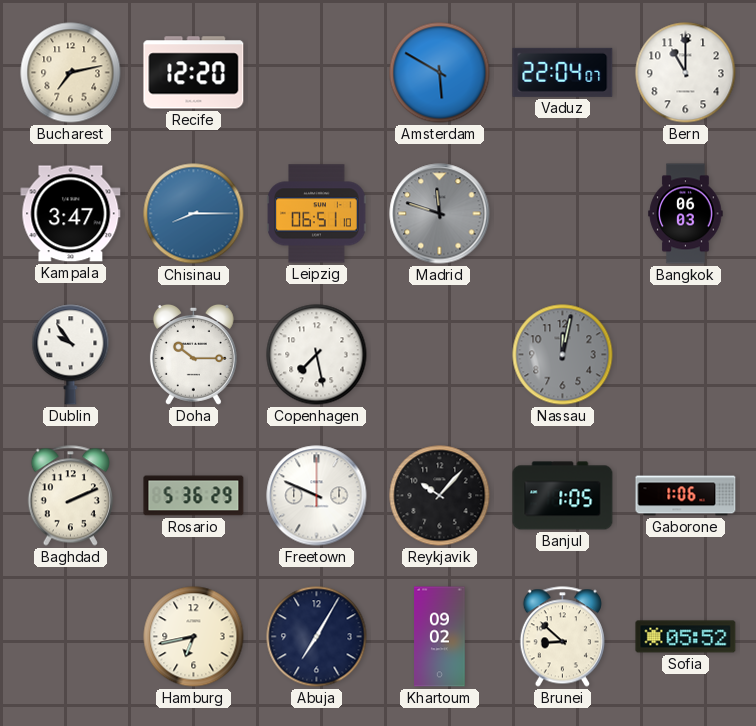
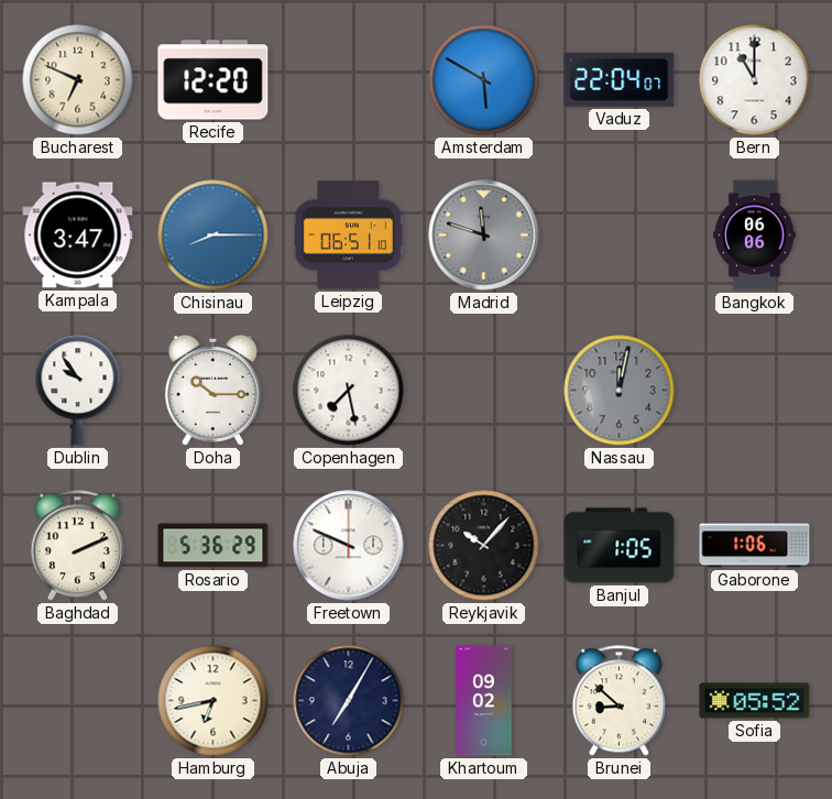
Bucharest: 7:13 -> 6:49 (78, 80)
Bangkok: 06:03 -> 06:06 (755, 236)
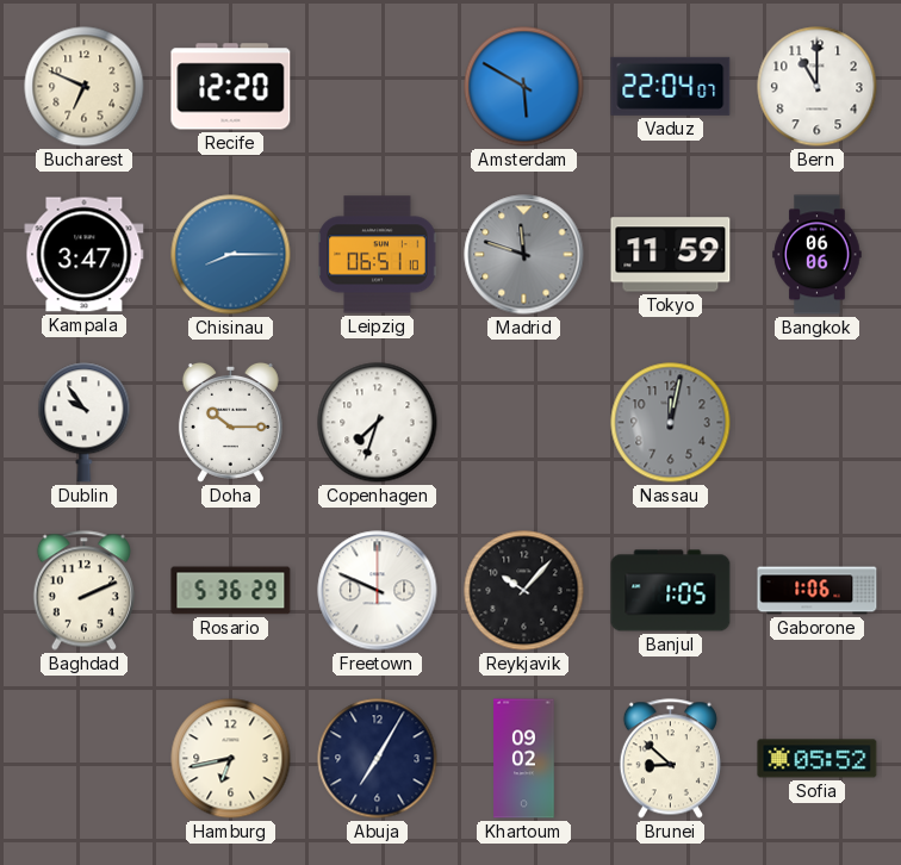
Tokyo: none -> 11:59 (671, 255)
Copenhagen: 7:28 -> 7:33 (378, 423)
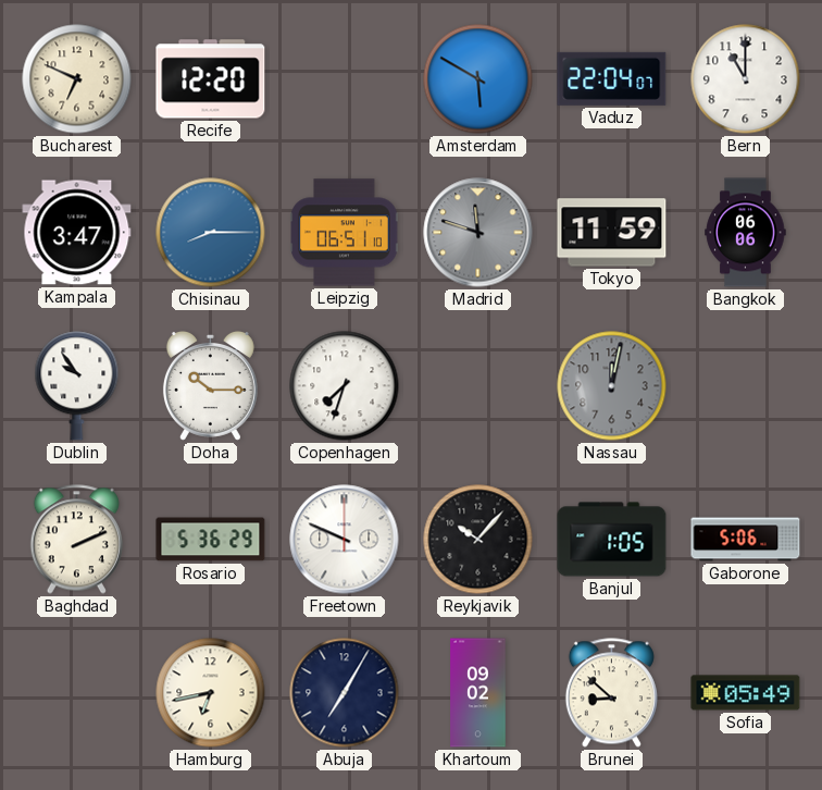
Gaborone: 1:06 -> 5:06 (746, 540)
Sofia: 05:52 -> 05:49 (746, 693)
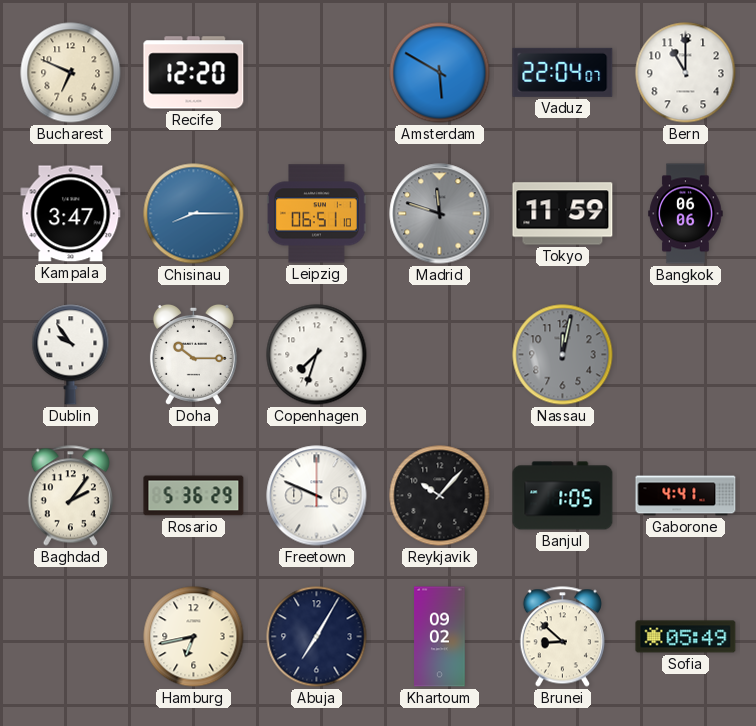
Baghdad: 2:11 -> 2:06 (70, 496)
Gaborone: 5:06 -> 4:41 (686, 496)
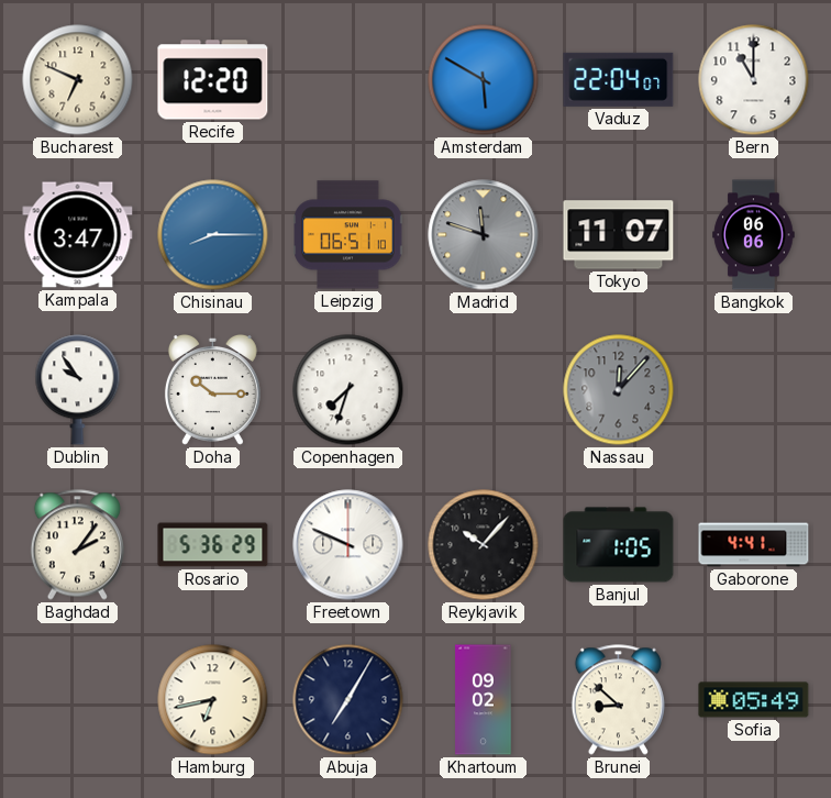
Tokyo: 11:59 -> 11:07 (619, 235)
Nassau: 12:02 -> 12:07 (619, 390)
